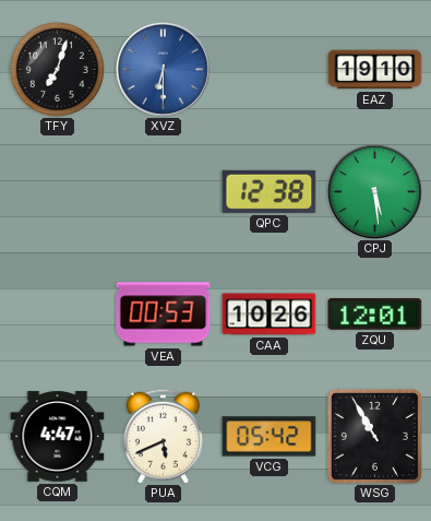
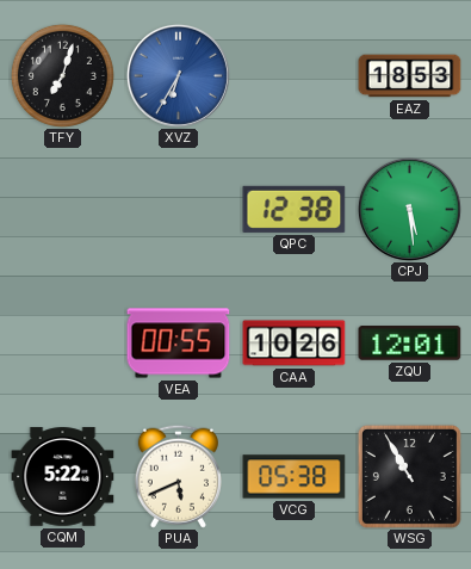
XVZ: 6:30 -> 6:35 (178, 75)
EAZ: 19:10 -> 18:53 (410, 76)
VEA: 00:53 -> 00:55 (179, 344)
CQM: 4:47 -> 5:22 (63, 477)
VCG: 05:42 -> 05:38 (295, 477)
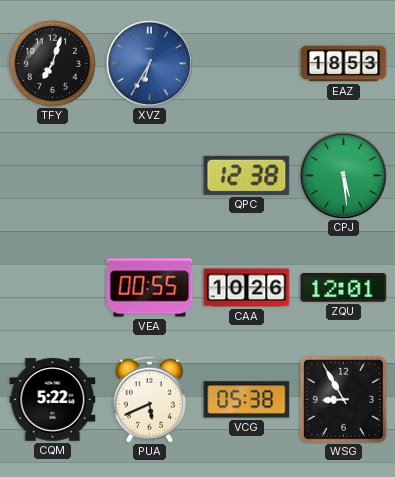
WSG: 10:55 -> 8:55 (343, 399)
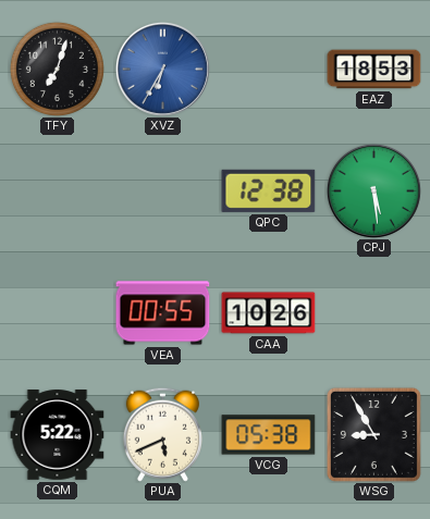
ZQU: 12:01 -> none (344, 288)
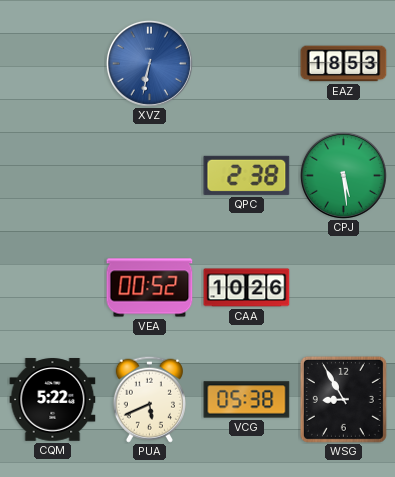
TFY: 7:03 -> none (57, 69)
XVZ: 6:35 -> 6:32 (149, 63)
QPC: 12:38 -> 2:38 (247, 175)
VEA: 00:55 -> 00:52 (150, 288)
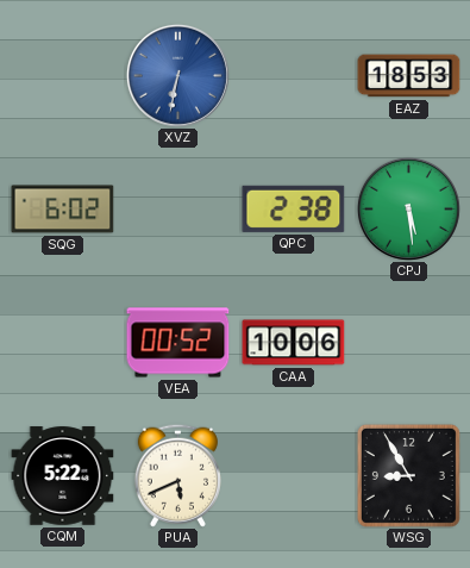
SQG: none -> 6:02 (63, 210)
CAA: 10:26 -> 10:06 (294, 343)
VCG: 05:38 -> none (247, 400)
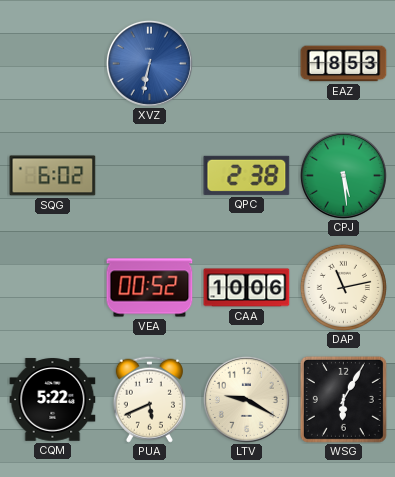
DAP: none -> 11:13 (343, 287)
LTV: none -> 9:20 (246, 399)
WSG: 8:55 -> 6:05 (343, 399)
